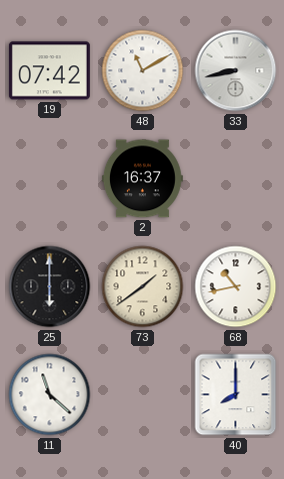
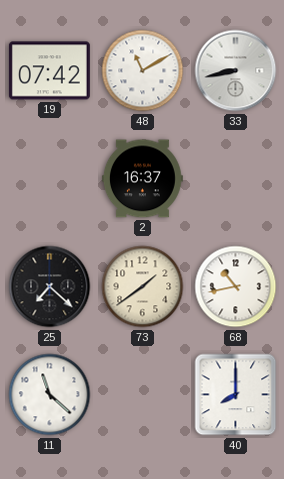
25: 6:00 -> 7:22 (50, 287)
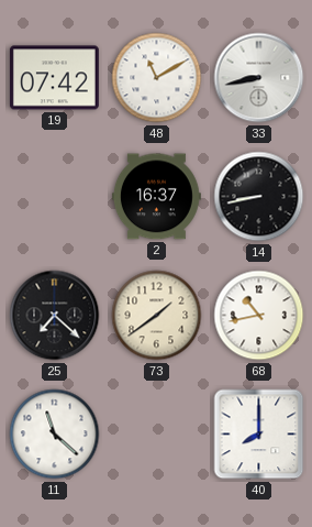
14: none -> 8:43 (259, 197)
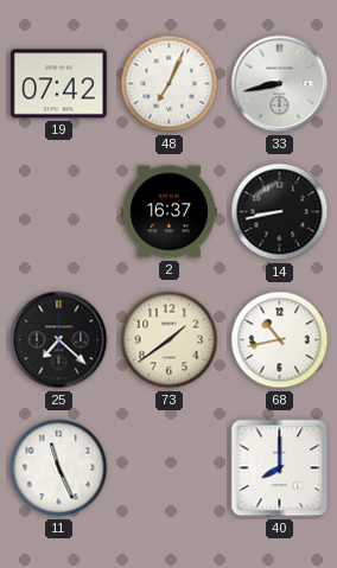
48: 11:10 -> 7:04 (170, 84)
11: 11:22 -> 11:26 (59, 468)
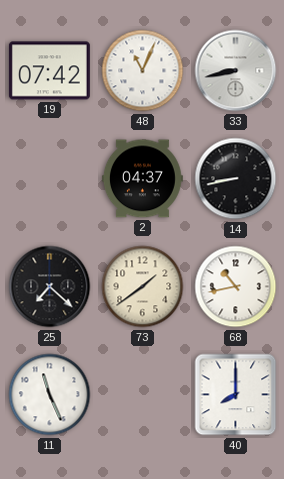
48: 7:04 -> 11:04 (143, 71)
2: 16:37 -> 04:37 (142, 179)
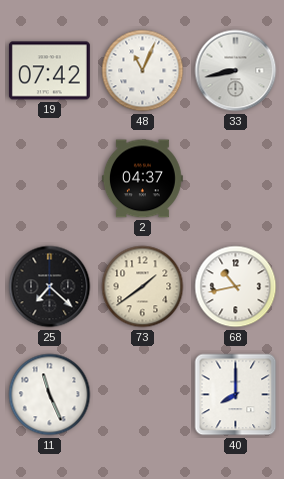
14: 8:43 -> none (236, 179)
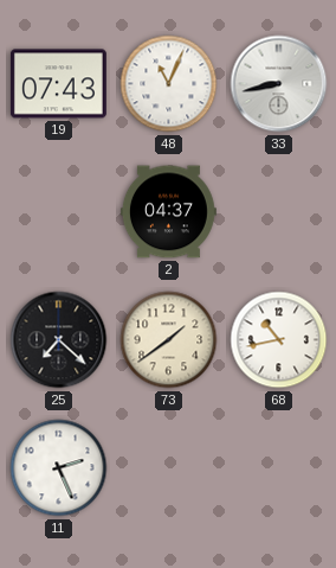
19: 07:42 -> 07:43 (58, 84)
11: 11:26 -> 2:26 (59, 468)
40: 8:00 -> none (236, 395)
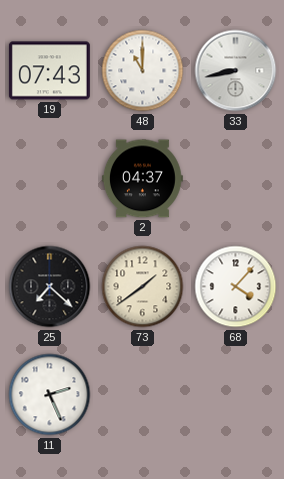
48: 11:04 -> 11:00 (143, 71)
68: 10:43 -> 4:07 (236, 287)
